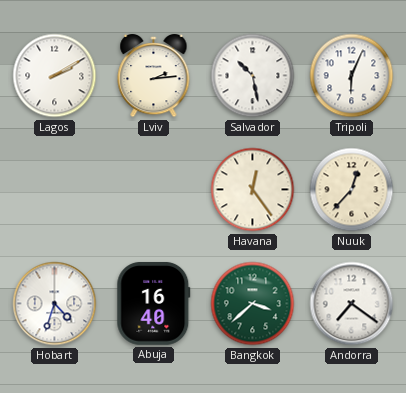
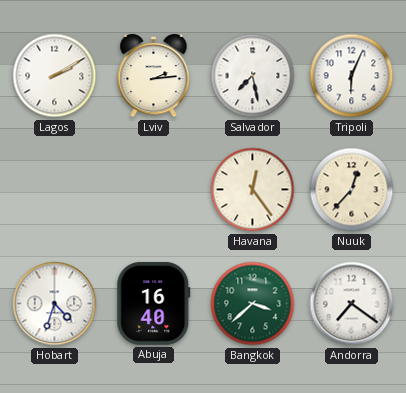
Salvador: 10:28 -> 7:28 (253, 76)
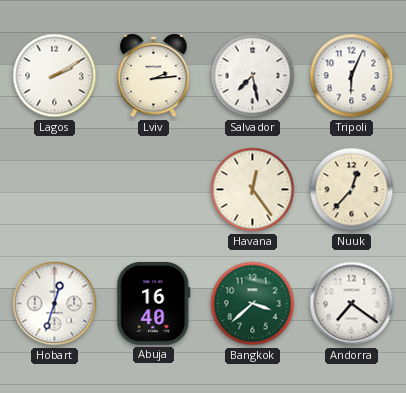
Hobart: 4:33 -> 12:33 (55, 304)
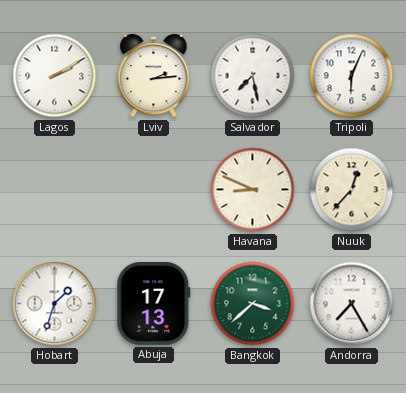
Havana: 12:24 -> 8:49 (253, 190)
Hobart: 12:33 -> 1:33 (55, 304)
Abuja: 16:40 -> 17:13 (154, 303)
Andorra: 7:21 -> 7:25 (352, 304)
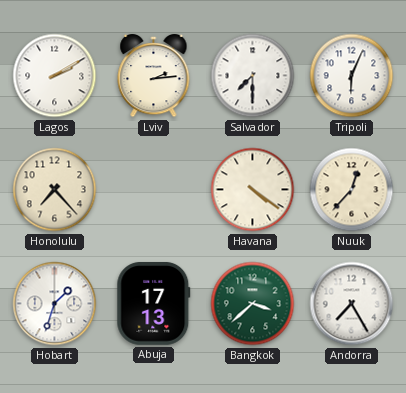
Salvador: 7:28 -> 7:30 (253, 76)
Honolulu: none -> 7:23 (55, 190)
Havana: 8:49 -> 4:21 (253, 190)
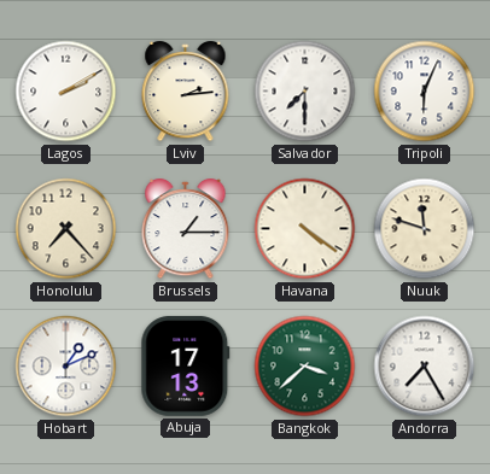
Brussels: none -> 1:15 (186, 229)
Nuuk: 12:37 -> 11:48 (425, 229)
Hobart: 1:33 -> 1:11 (66, 367)
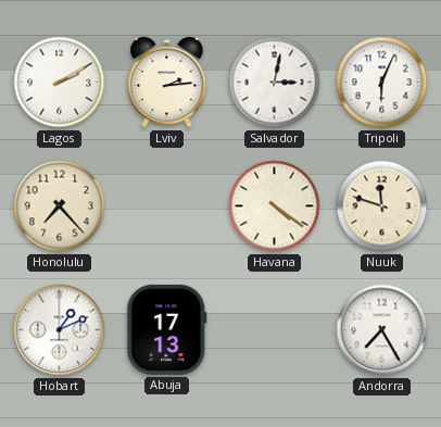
Salvador: 7:30 -> 3:02 (275, 83)
Brussels: 1:15 -> none (186, 229)
Bangkok: 3:38 -> none (305, 367)
